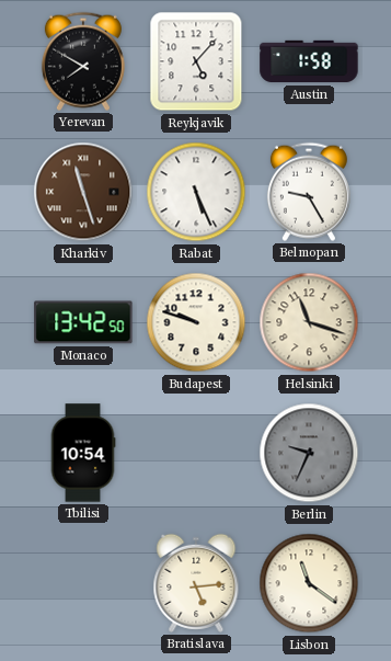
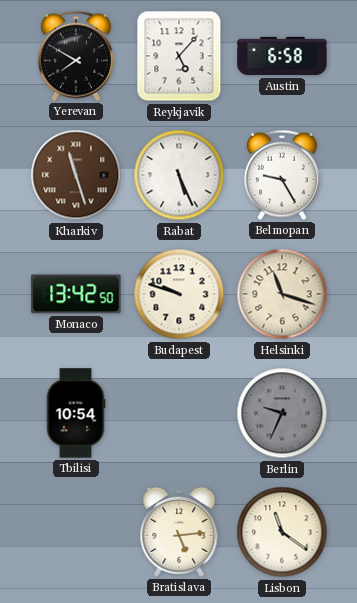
Austin: 1:58 -> 6:58 (282, 56)
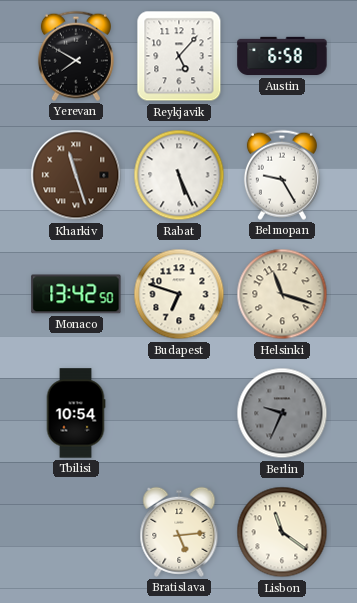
Budapest: 9:48 -> 6:48 (179, 294)
